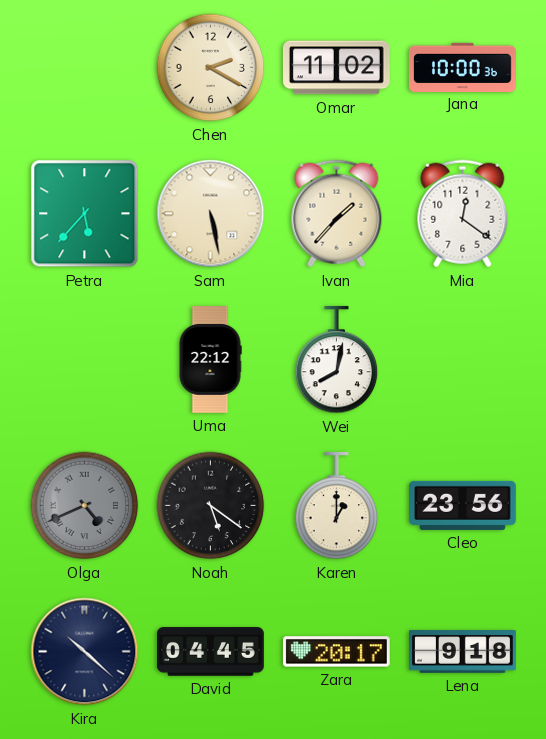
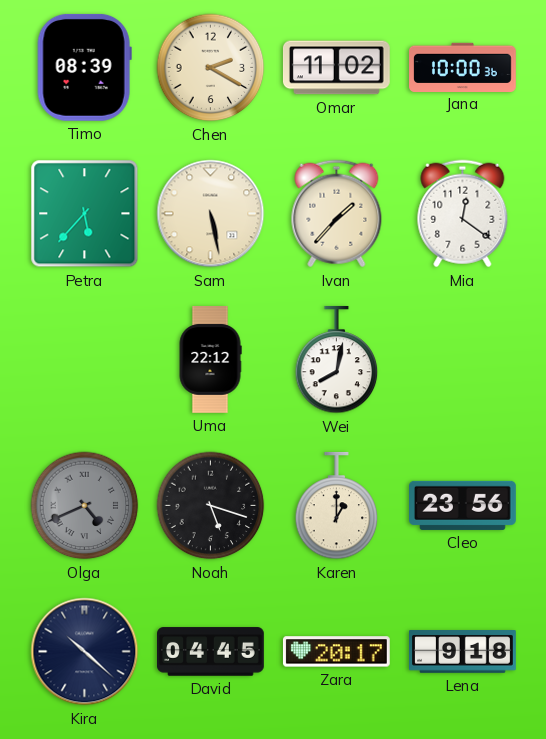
Timo: none -> 08:39 (84, 67)
Noah: 5:21 -> 5:18 (211, 506)
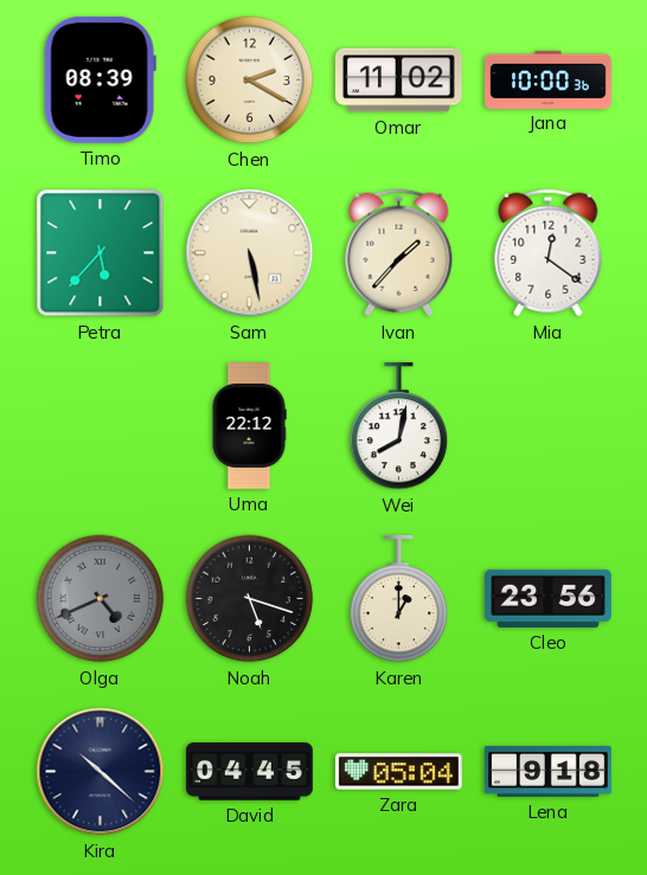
Zara: 20:17 -> 05:04 (398, 772)
